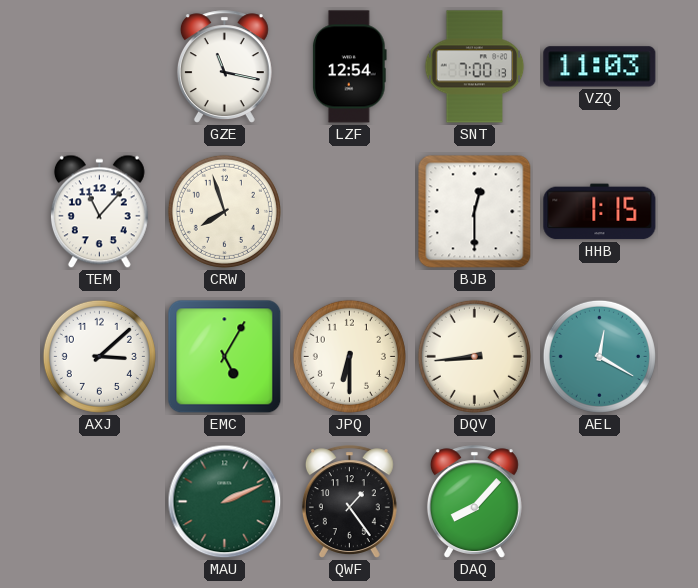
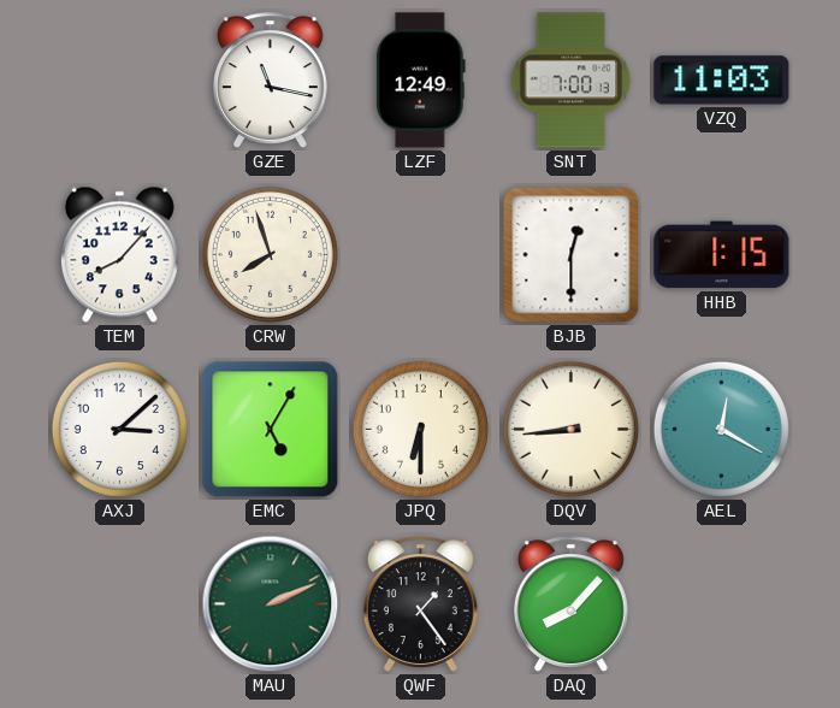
LZF: 12:54 -> 12:49 (420, 81)
TEM: 11:07 -> 8:07 (119, 255)
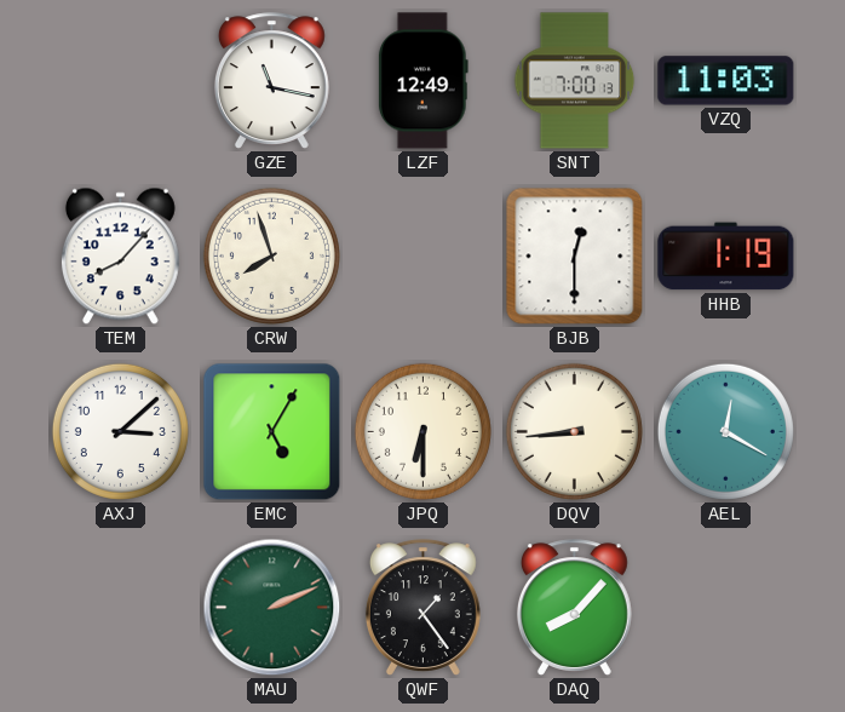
HHB: 1:15 -> 1:19 (726, 257)
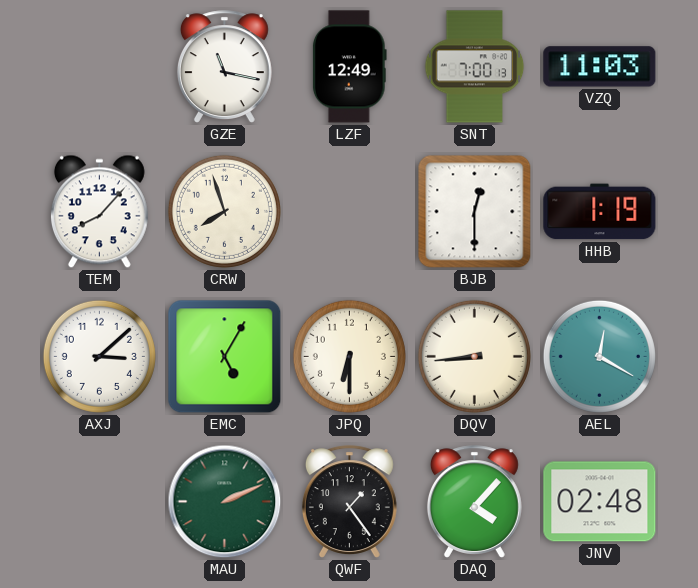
DAQ: 8:07 -> 4:07 (474, 502)
JNV: none -> 02:48 (600, 502)
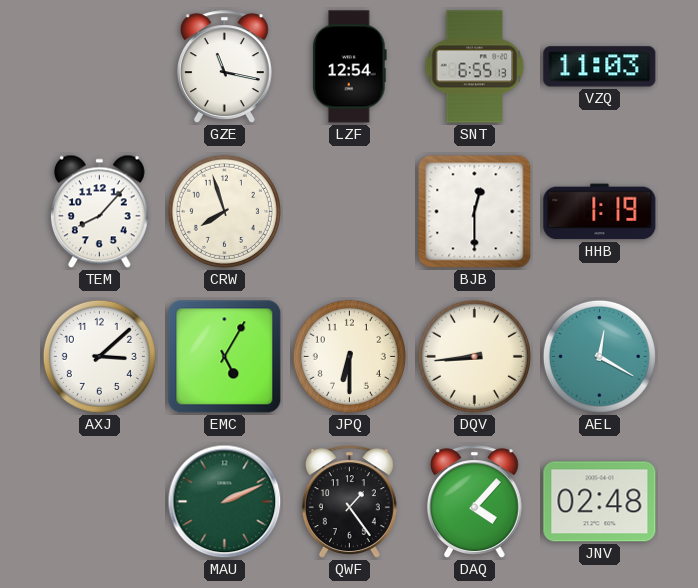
LZF: 12:49 -> 12:54 (349, 67)
SNT: 7:00 -> 6:55 (475, 67)
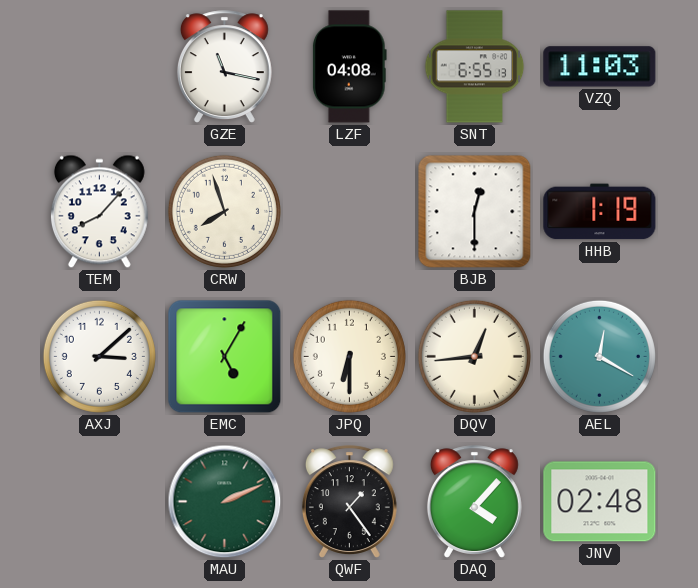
LZF: 12:54 -> 04:08 (349, 67)
DQV: 8:44 -> 12:44 (474, 356)
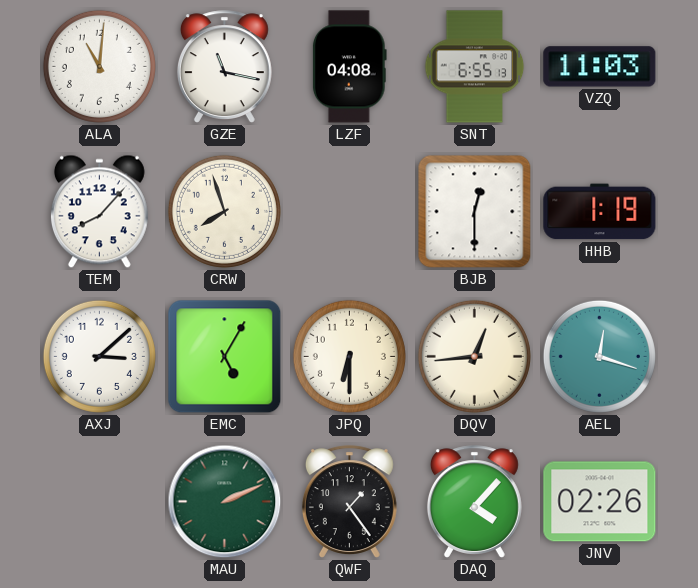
ALA: none -> 11:01 (99, 66)
AEL: 12:20 -> 12:18 (599, 356)
JNV: 02:48 -> 02:26 (600, 502)
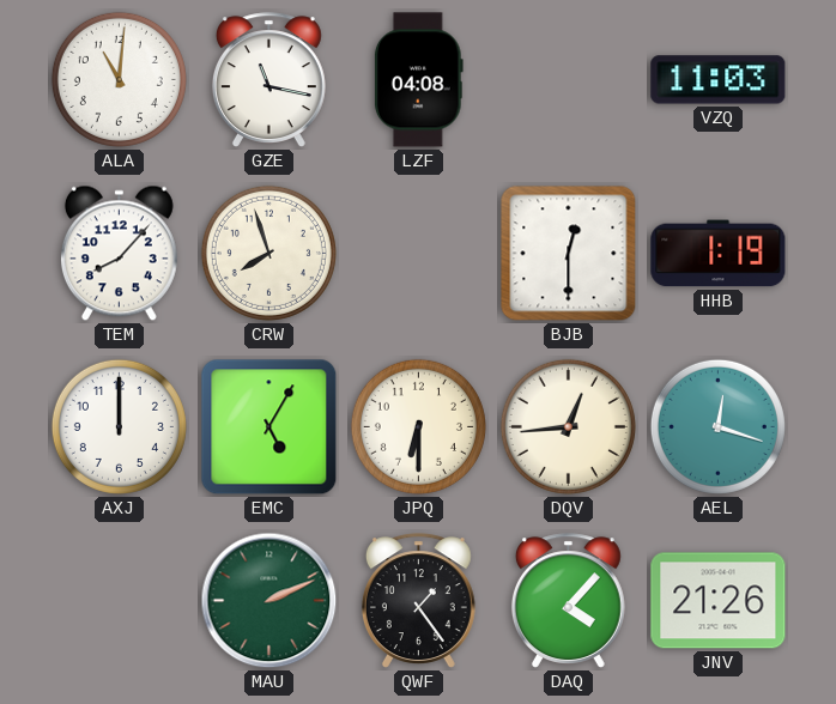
SNT: 6:55 -> none (475, 67)
AXJ: 3:08 -> 12:00 (119, 426)
JNV: 02:26 -> 21:26 (719, 601)
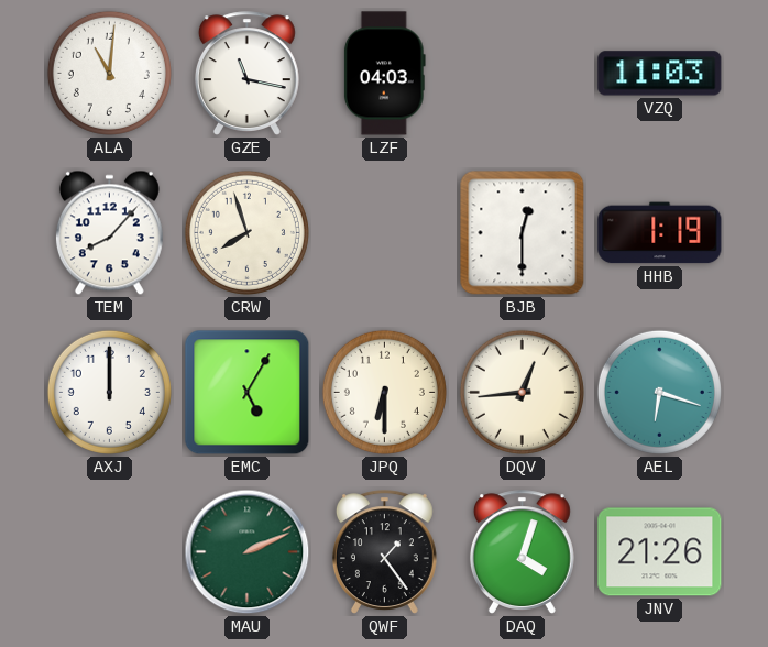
LZF: 04:08 -> 04:03 (384, 74)
AEL: 12:18 -> 6:18 (659, 392)
DAQ: 4:07 -> 4:03 (522, 552)
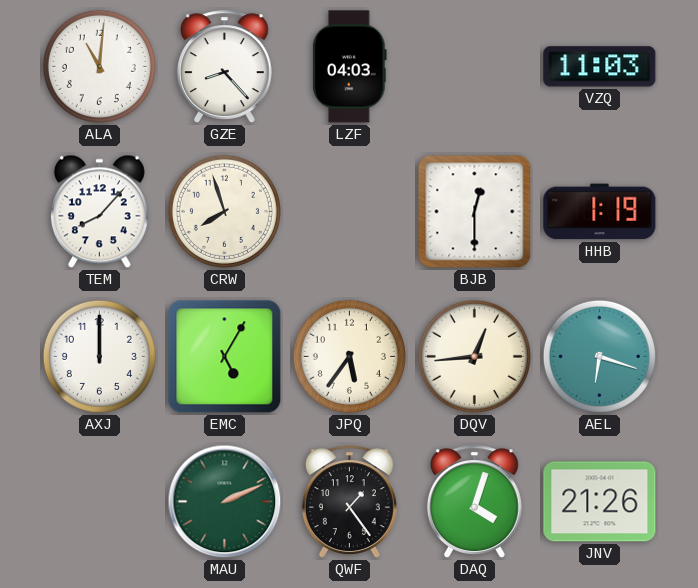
GZE: 11:17 -> 8:23 (224, 67)
JPQ: 6:30 -> 5:36 (349, 356)
